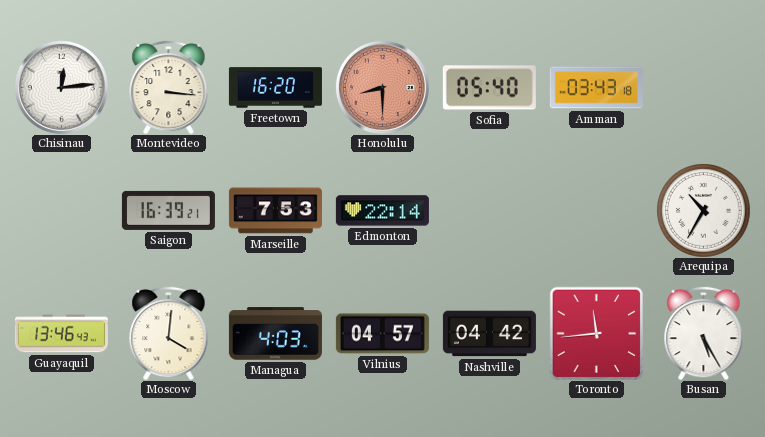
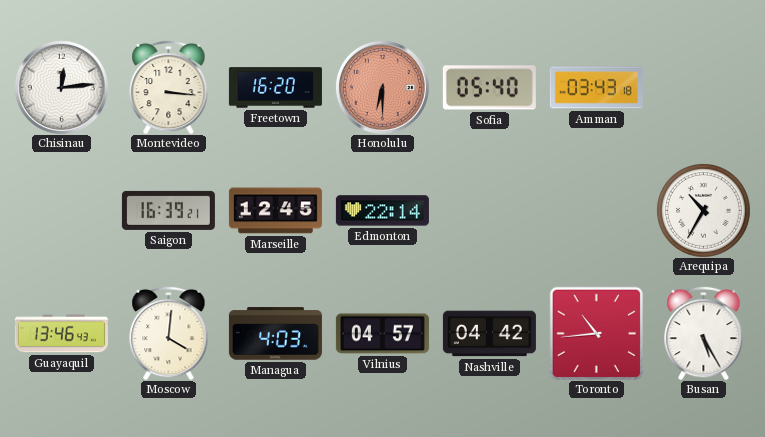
Honolulu: 8:30 -> 6:30 (382, 87)
Marseille: 7:53 -> 12:45 (275, 211)
Toronto: 11:44 -> 10:44 (596, 333)
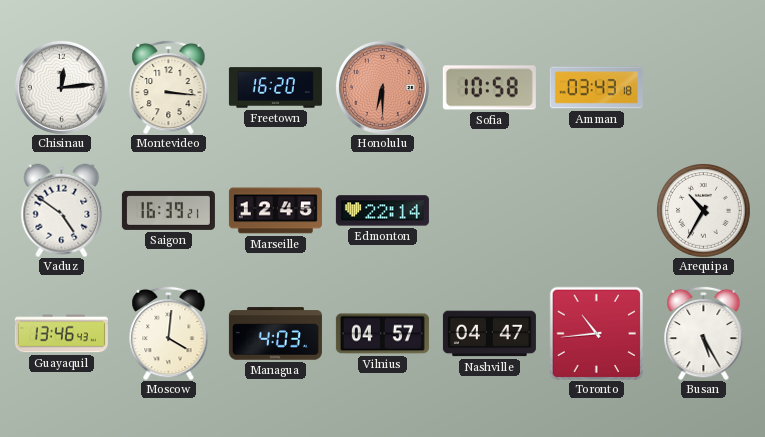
Sofia: 05:40 -> 10:58 (489, 88)
Vaduz: none -> 4:51 (62, 210)
Nashville: 04:42 -> 04:47 (489, 334)
